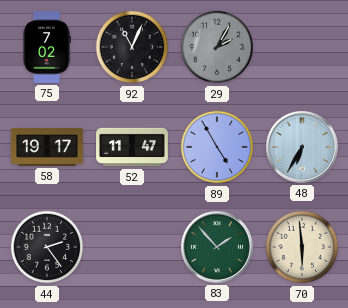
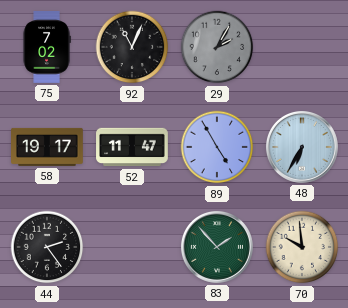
70: 5:59 -> 9:59 (302, 247)
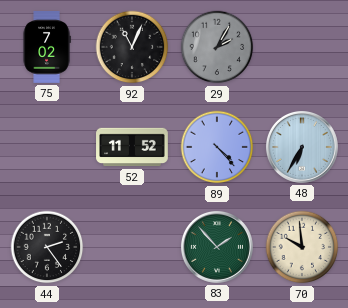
58: 19:17 -> none (48, 147)
52: 11:47 -> 11:52 (132, 147)
89: 4:55 -> 4:23 (217, 147)
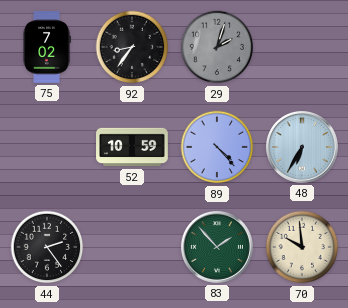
92: 11:04 -> 8:36 (132, 47)
29: 2:05 -> 2:03 (217, 47)
52: 11:52 -> 10:59 (132, 147)
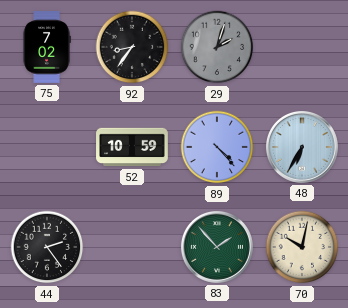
70: 9:59 -> 10:02 (302, 247)
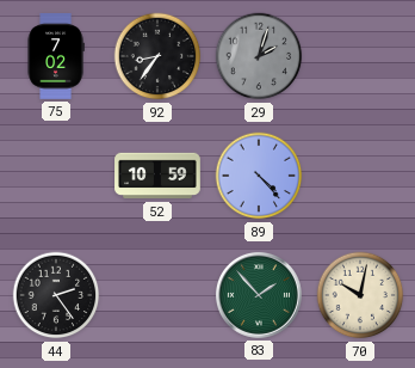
48: 6:35 -> none (302, 147)
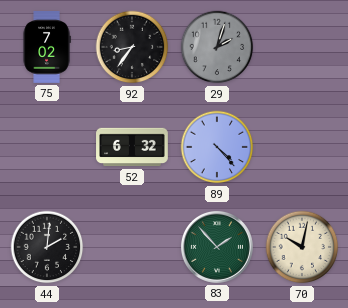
52: 10:59 -> 6:32 (132, 147)
44: 2:24 -> 2:01 (47, 247)
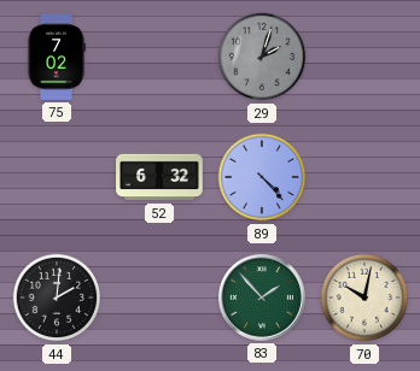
92: 8:36 -> none (132, 47)
